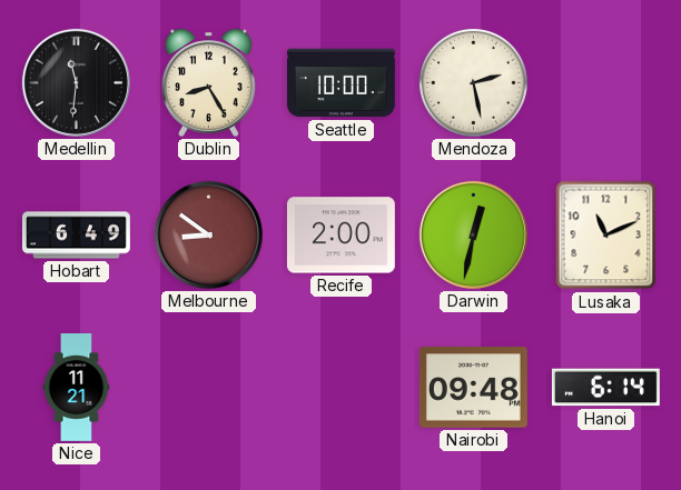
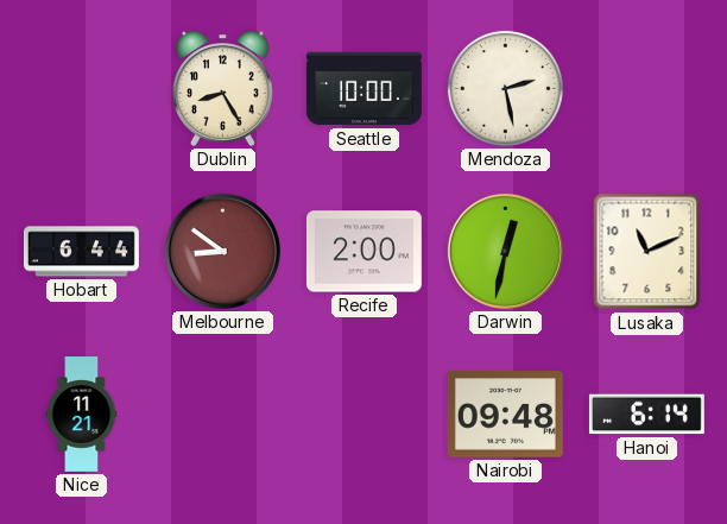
Medellin: 11:31 -> none (76, 82)
Hobart: 6:49 -> 6:44 (82, 252)
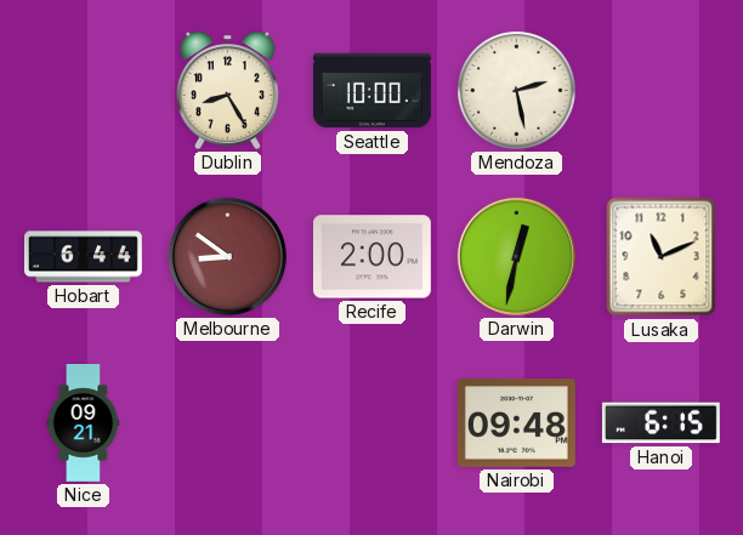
Nice: 11:21 -> 09:21 (84, 423)
Hanoi: 6:14 -> 6:15 (660, 423)
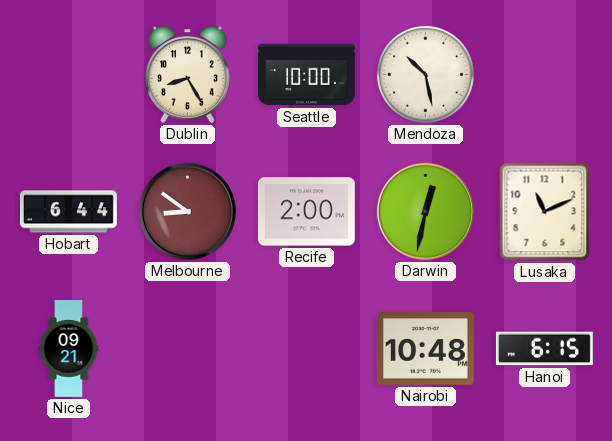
Mendoza: 2:28 -> 10:28 (425, 74)
Nairobi: 09:48 -> 10:48 (425, 349)
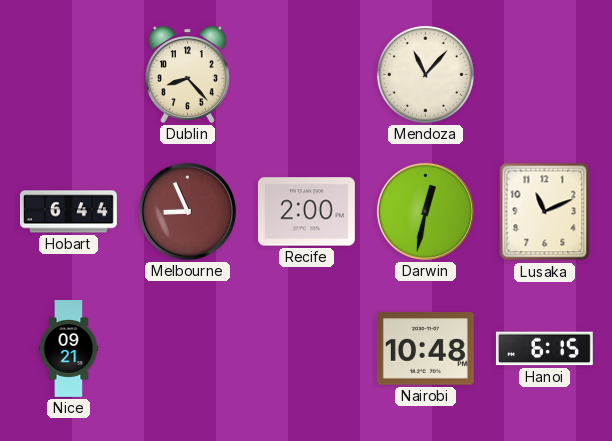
Dublin: 8:25 -> 8:23 (187, 74)
Seattle: 10:00 -> none (306, 75)
Mendoza: 10:28 -> 11:07 (425, 74)
Melbourne: 8:51 -> 8:56 (187, 211)
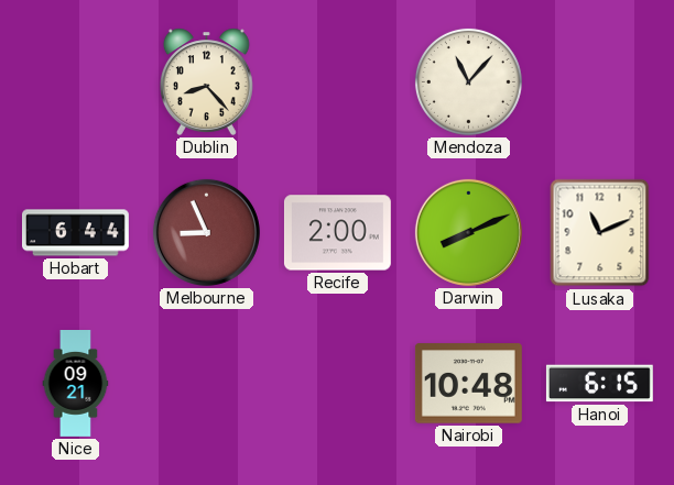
Darwin: 12:32 -> 8:11 (468, 232)
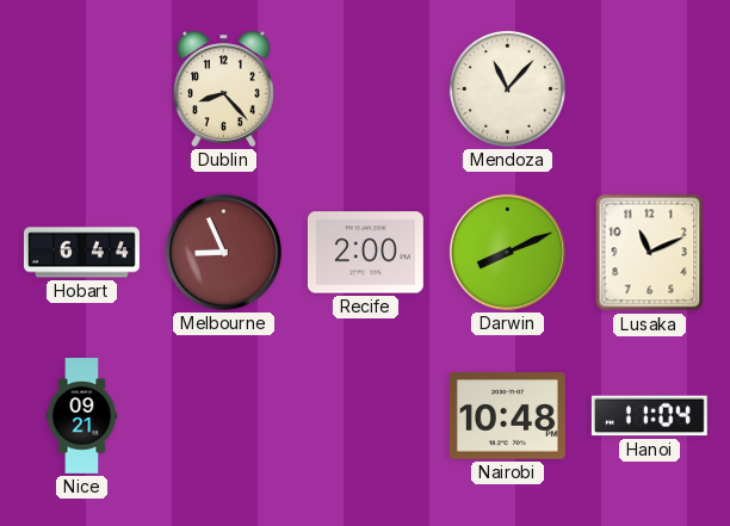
Hanoi: 6:15 -> 11:04 (649, 416)
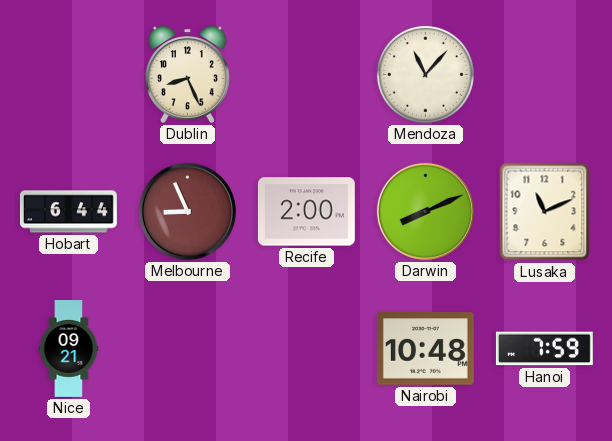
Dublin: 8:23 -> 8:26 (187, 74)
Hanoi: 11:04 -> 7:59 (544, 349)
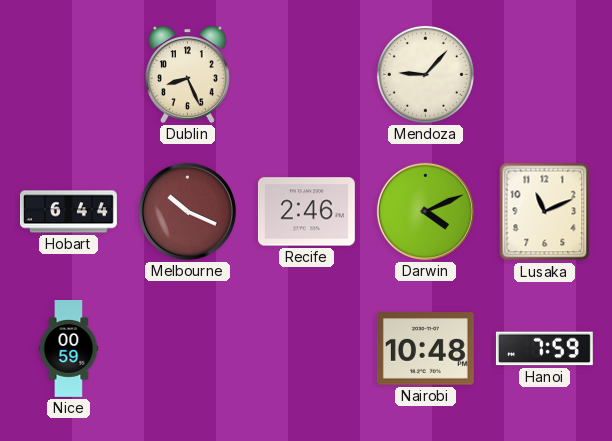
Mendoza: 11:07 -> 9:07 (425, 74)
Melbourne: 8:56 -> 10:19 (187, 211)
Recife: 2:00 -> 2:46 (306, 212)
Darwin: 8:11 -> 4:11 (425, 211)
Nice: 09:21 -> 00:59 (69, 349)
